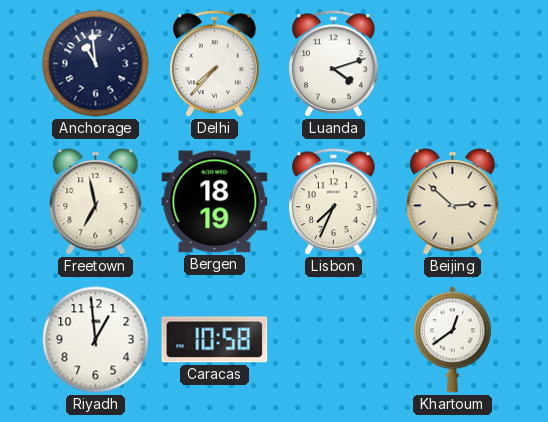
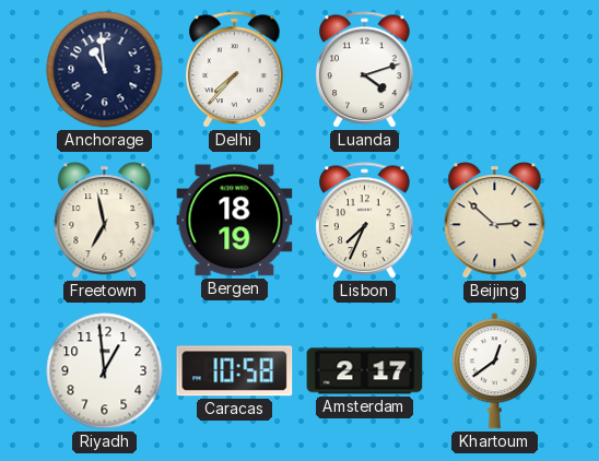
Amsterdam: none -> 2:17 (365, 371)
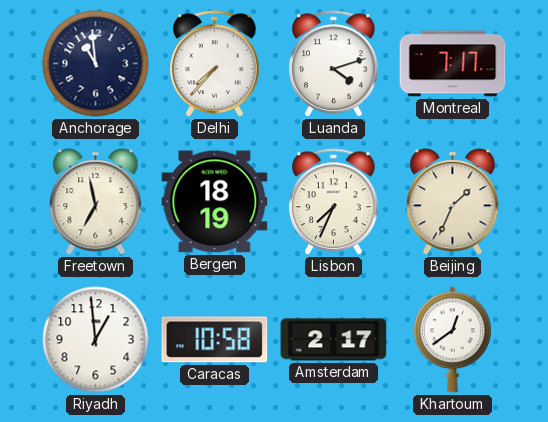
Montreal: none -> 7:17 (453, 64)
Beijing: 2:52 -> 1:34 (453, 202)
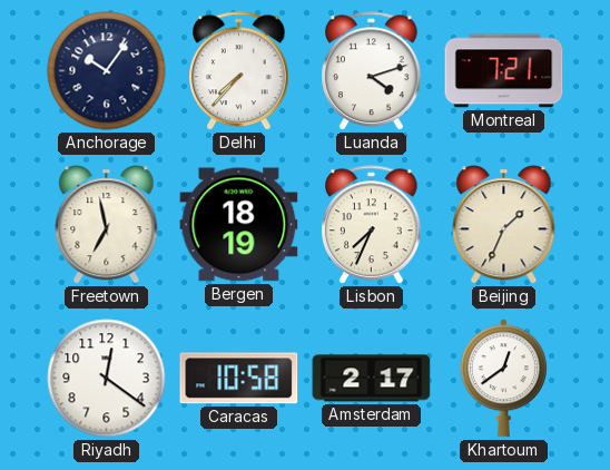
Anchorage: 10:59 -> 10:06 (107, 71)
Montreal: 7:17 -> 7:21 (504, 71)
Riyadh: 12:59 -> 12:21 (107, 379)
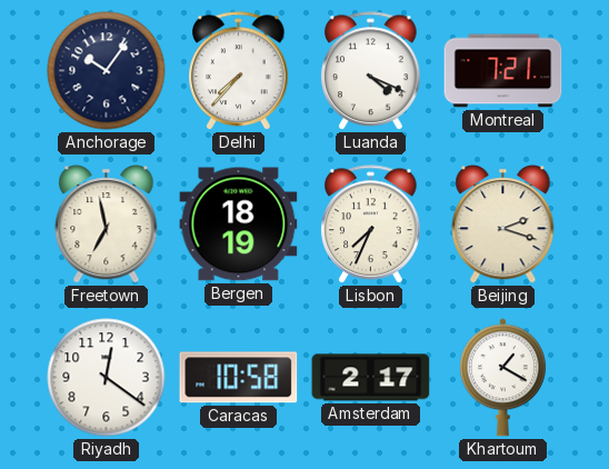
Luanda: 4:12 -> 4:19 (371, 71)
Beijing: 1:34 -> 2:18 (503, 224)
Khartoum: 12:39 -> 1:20 (502, 378)
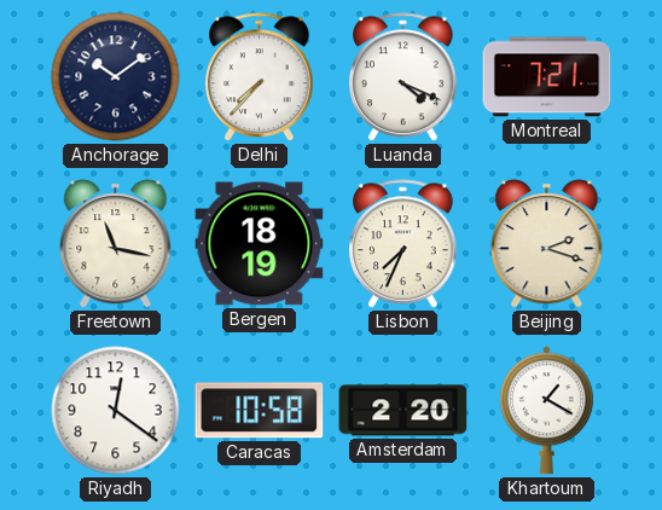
Anchorage: 10:06 -> 10:09 (116, 77)
Freetown: 6:58 -> 11:17 (116, 244)
Amsterdam: 2:17 -> 2:20 (403, 411)
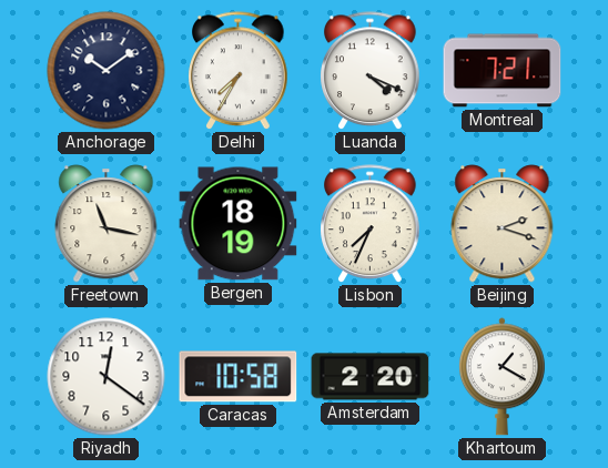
Delhi: 7:37 -> 7:35 (239, 71)
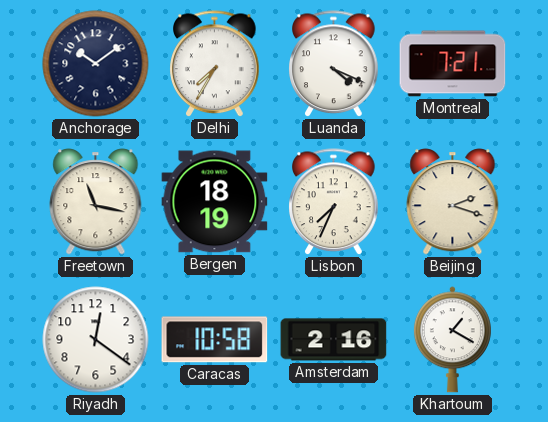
Amsterdam: 2:20 -> 2:16 (334, 340)
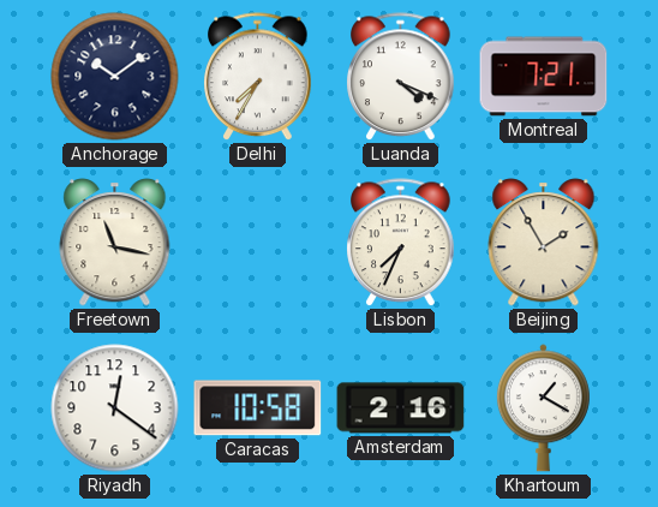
Bergen: 18:19 -> none (215, 202)
Beijing: 2:18 -> 1:55 (544, 243)
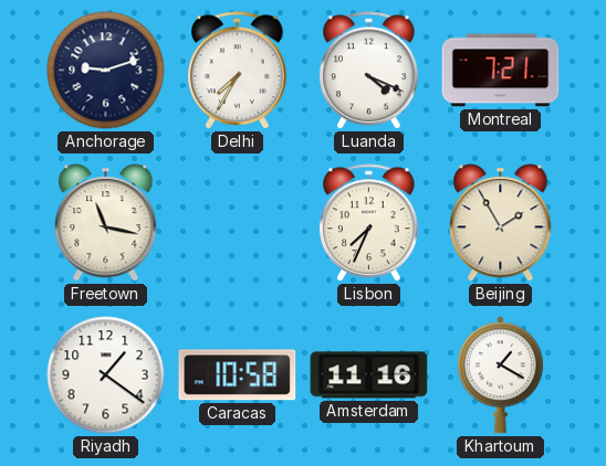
Anchorage: 10:09 -> 9:12 (106, 71)
Riyadh: 12:21 -> 1:21 (106, 375)
Amsterdam: 2:16 -> 11:16 (369, 375)
